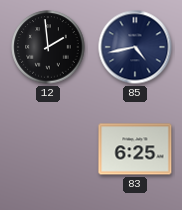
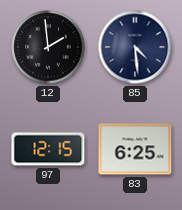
85: 4:43 -> 4:29 (135, 47)
97: none -> 12:15 (48, 149)
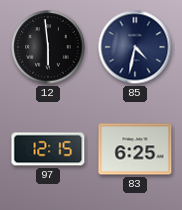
12: 1:59 -> 5:59 (48, 47)
85: 4:29 -> 4:32 (135, 47)
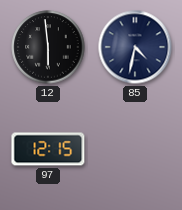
83: 6:25 -> none (135, 149)
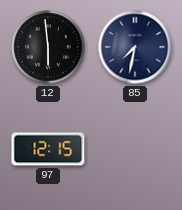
85: 4:32 -> 7:32 (135, 47)
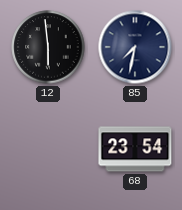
97: 12:15 -> none (48, 149)
68: none -> 23:54 (135, 149)
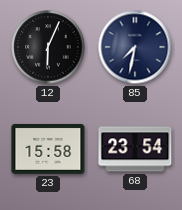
12: 5:59 -> 6:04 (48, 47)
23: none -> 15:58 (48, 149)
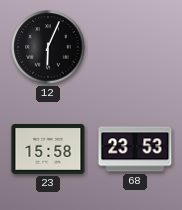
85: 7:32 -> none (135, 47)
68: 23:54 -> 23:53 (135, 149)
